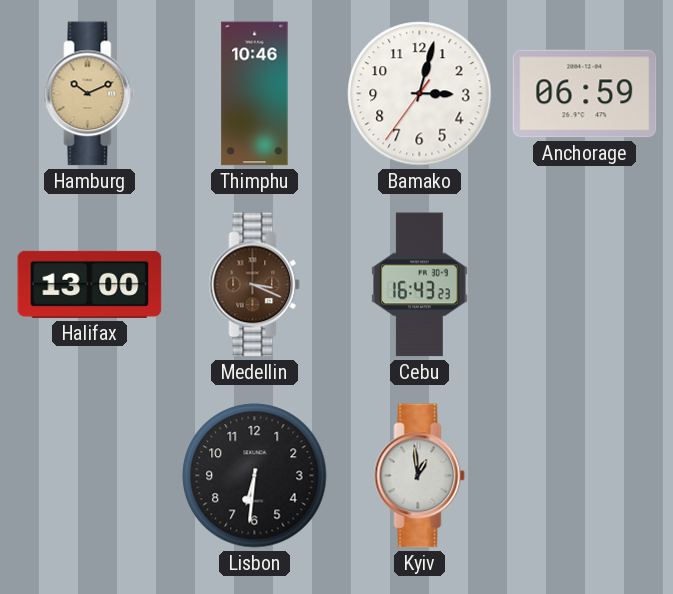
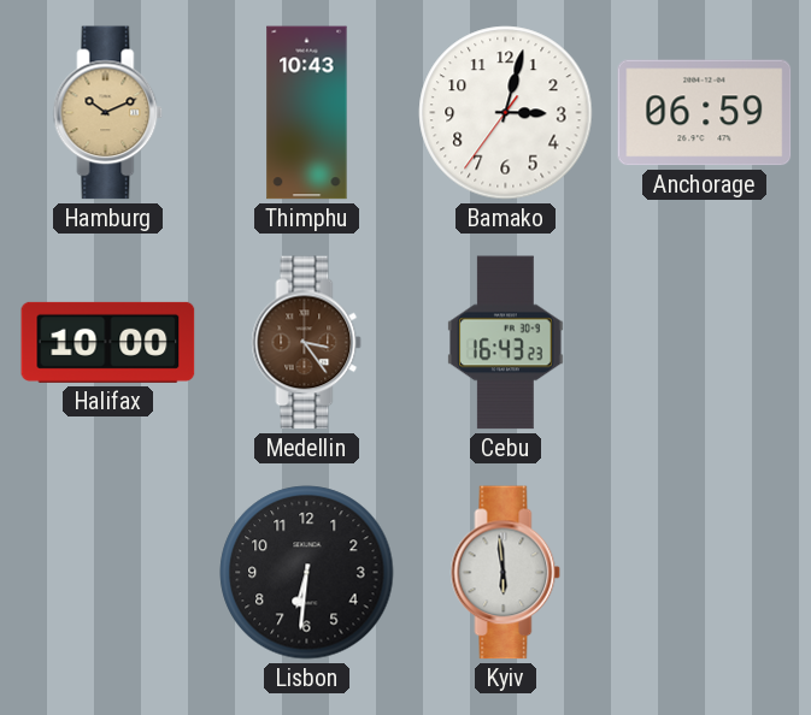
Thimphu: 10:46 -> 10:43 (307, 113)
Halifax: 13:00 -> 10:00 (108, 342)
Medellin: 3:19 -> 3:24 (307, 343)
Kyiv: 12:59 -> 5:59 (506, 573)
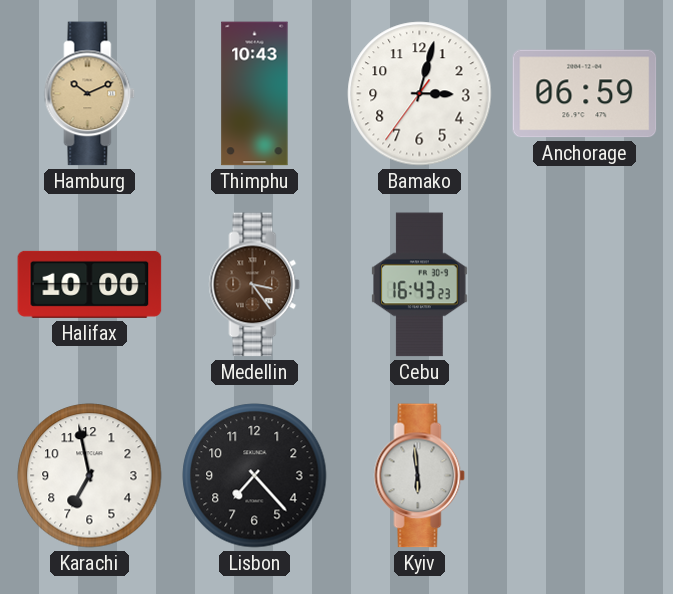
Karachi: none -> 6:58 (90, 476)
Lisbon: 6:31 -> 7:23 (255, 476)
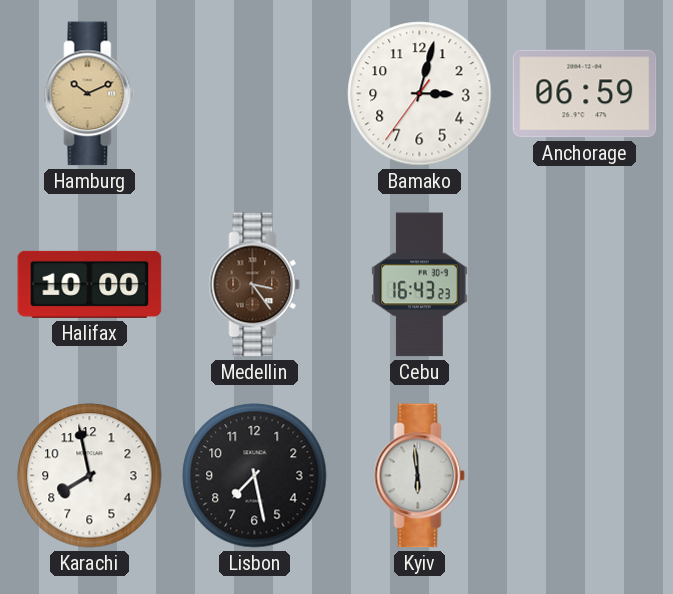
Thimphu: 10:43 -> none (255, 94)
Karachi: 6:58 -> 7:58 (90, 476)
Lisbon: 7:23 -> 7:28 (255, 476)
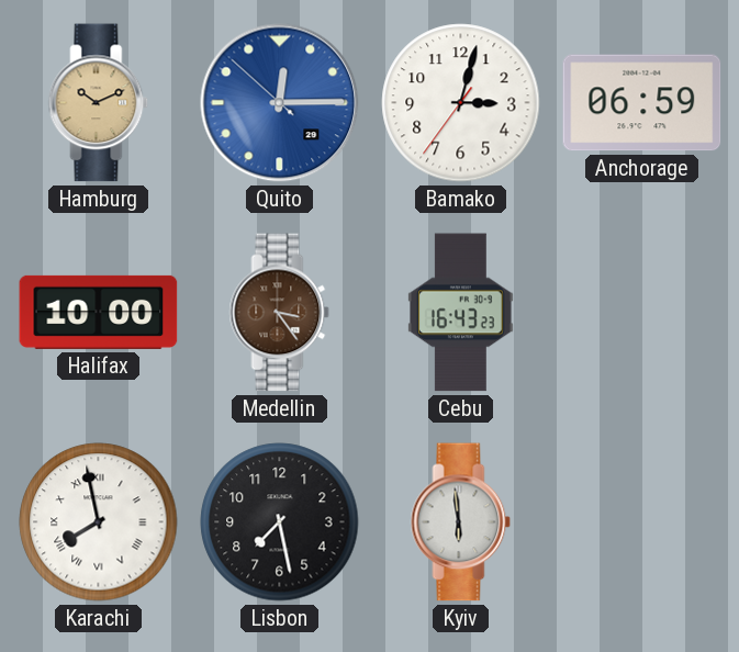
Quito: none -> 12:14 (280, 103)
Karachi numerals: Arabic -> Roman (99, 522)
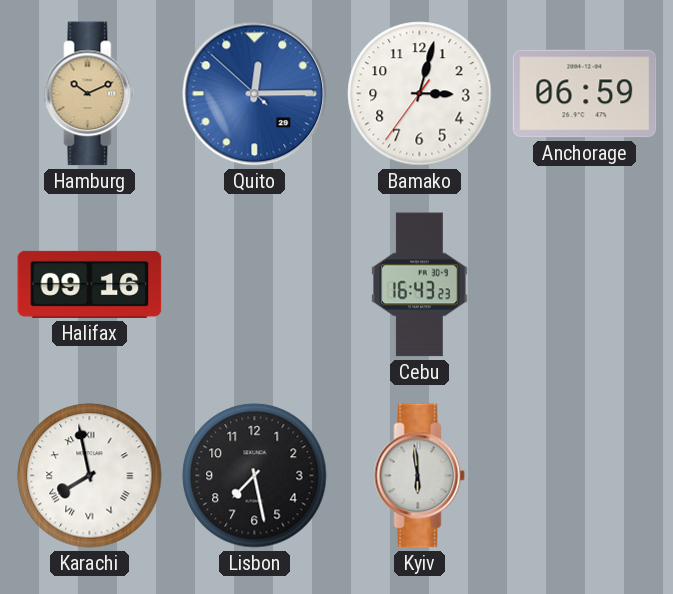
Halifax: 10:00 -> 09:16 (90, 284)
Medellin: 3:24 -> none (280, 313)
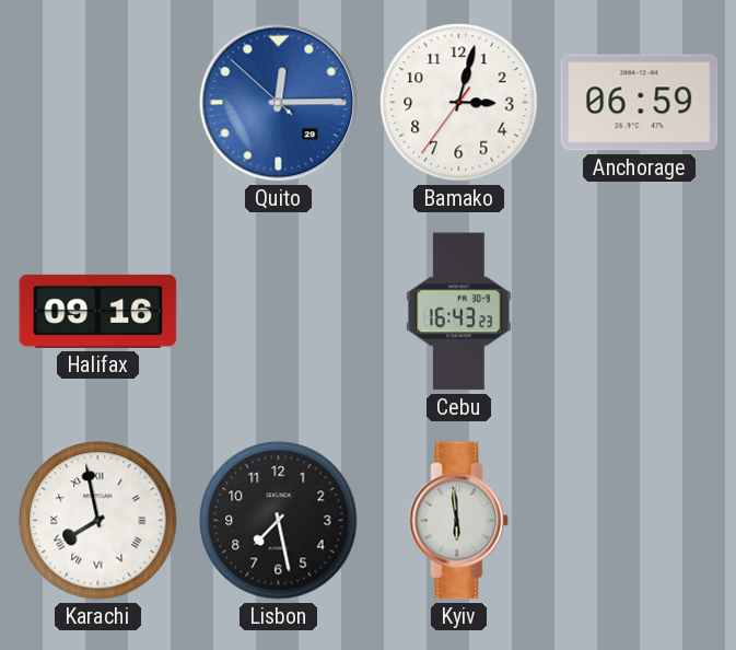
Hamburg: 10:11 -> none (90, 94)
